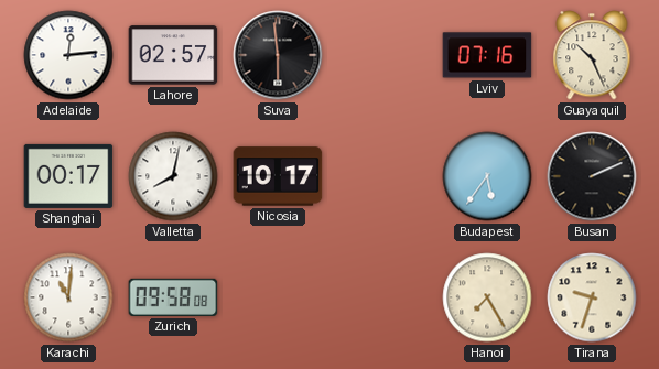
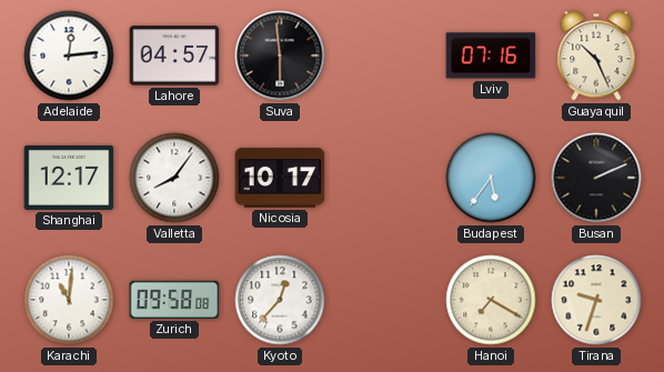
Lahore: 02:57 -> 04:57 (174, 56)
Shanghai: 00:17 -> 12:17 (69, 178)
Valletta: 8:02 -> 8:06 (174, 178)
Kyoto: none -> 12:37 (280, 300)
Hanoi: 7:25 -> 7:20 (491, 300)
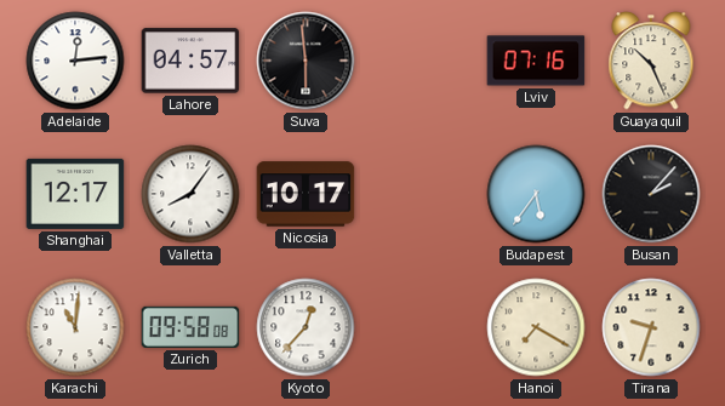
Busan: 2:11 -> 2:07 (651, 194)
